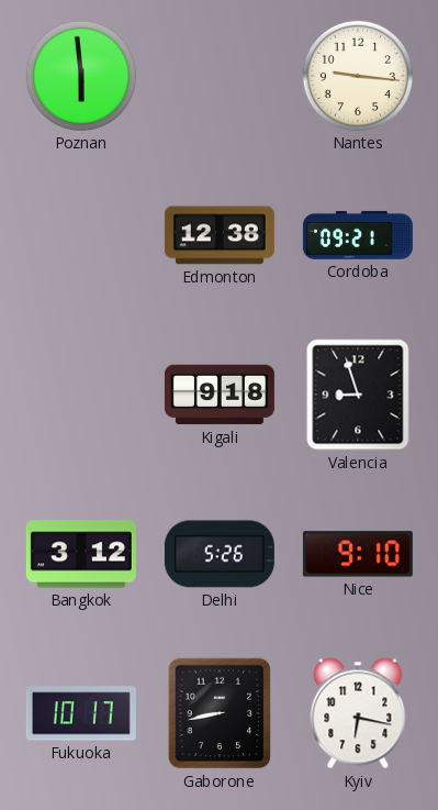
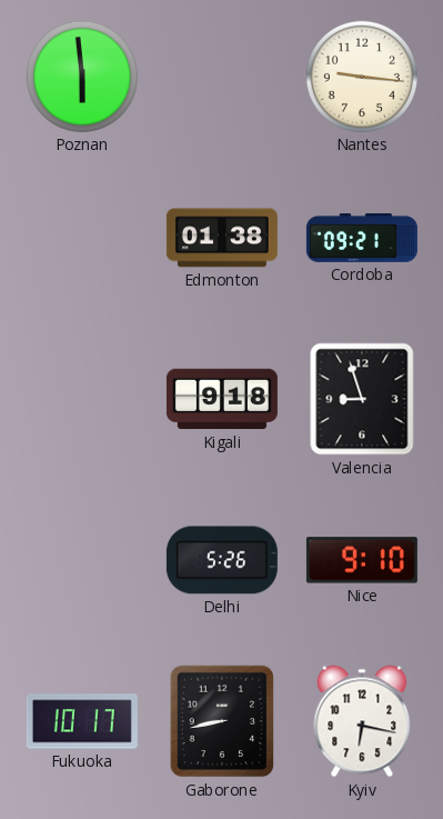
Edmonton: 12:38 -> 01:38 (222, 238)
Bangkok: 3:12 -> none (81, 554)
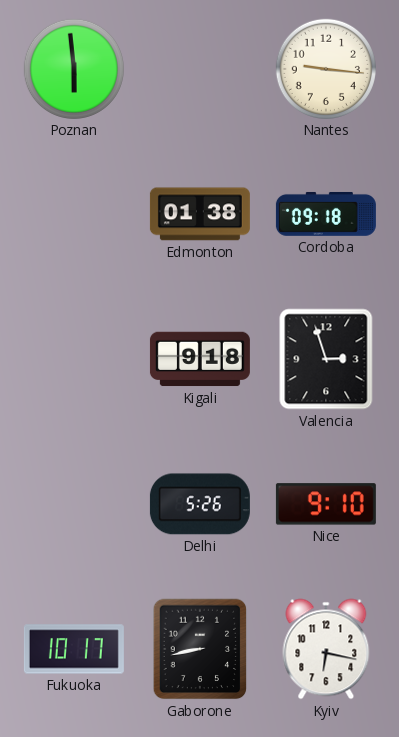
Cordoba: 09:21 -> 09:18 (326, 214)
Valencia: 8:57 -> 2:57 (326, 359)
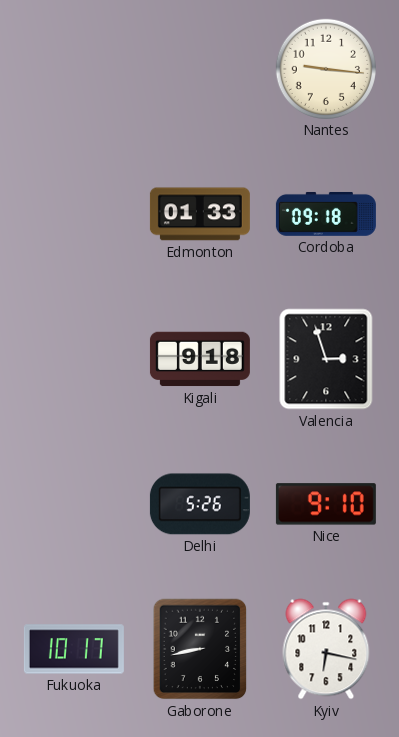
Poznan: 5:59 -> none (74, 69)
Edmonton: 01:38 -> 01:33 (200, 214)
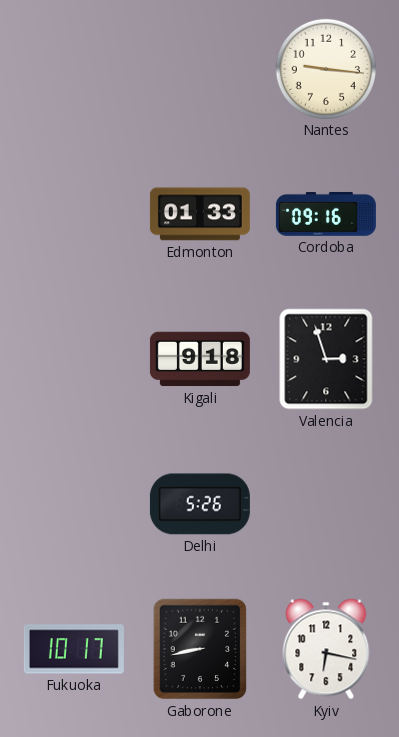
Cordoba: 09:18 -> 09:16 (326, 214)
Nice: 9:10 -> none (326, 504)
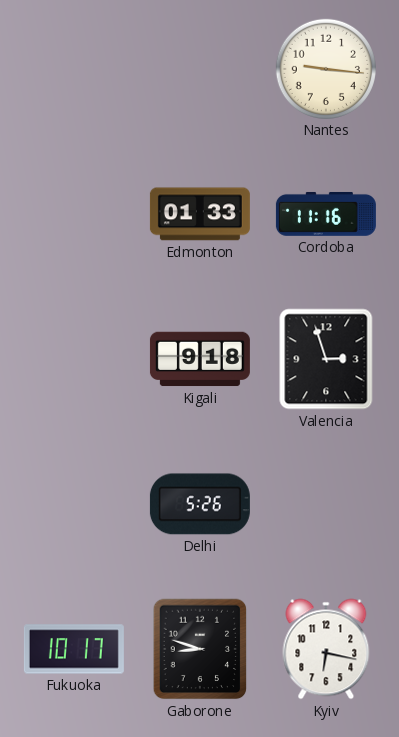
Cordoba: 09:16 -> 11:16 (326, 214)
Gaborone: 8:43 -> 8:48 (200, 649)
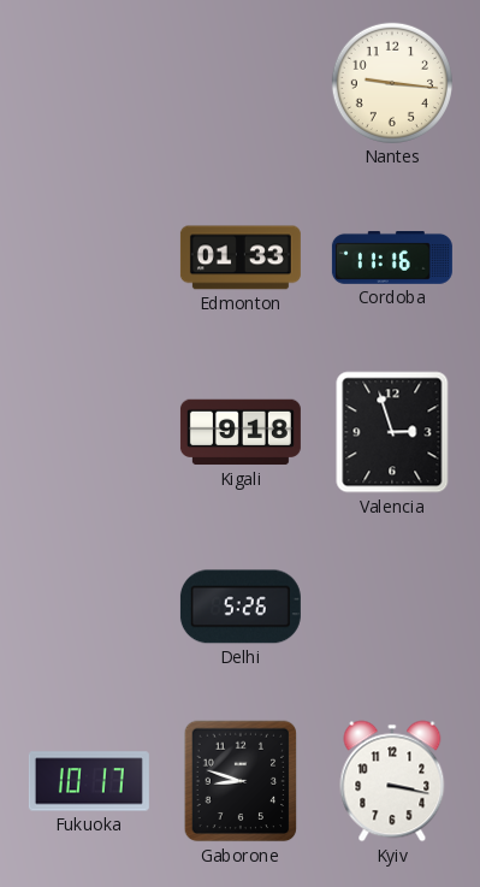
Kyiv: 6:17 -> 3:17 (392, 781)
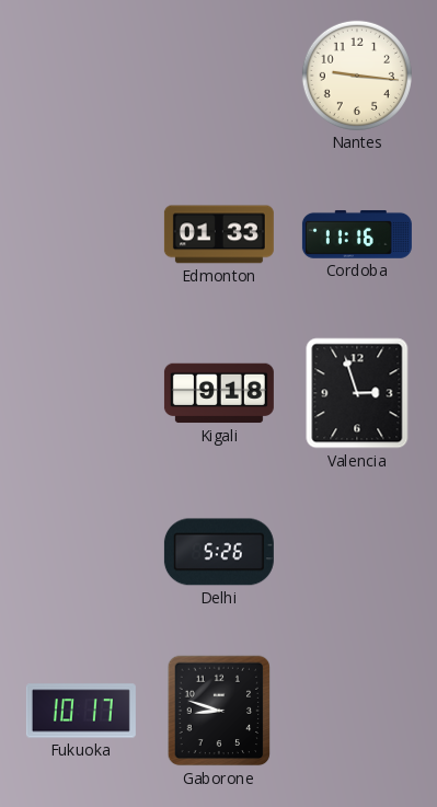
Kyiv: 3:17 -> none (392, 781)
